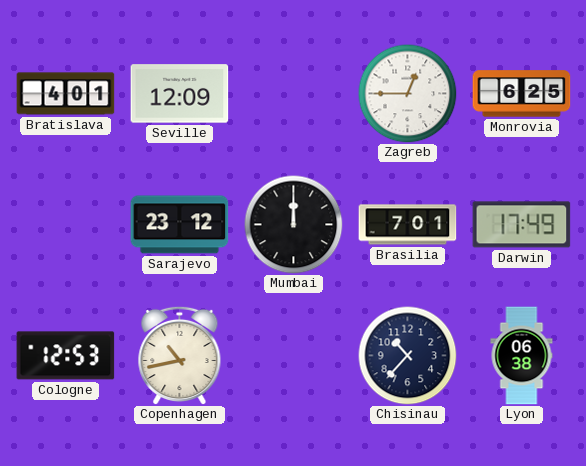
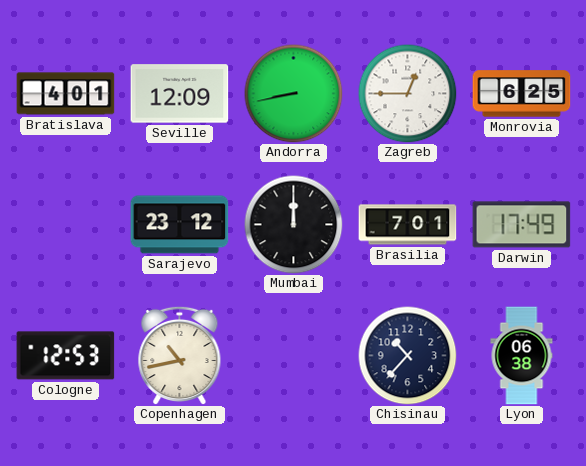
Andorra: none -> 8:43 (294, 94)
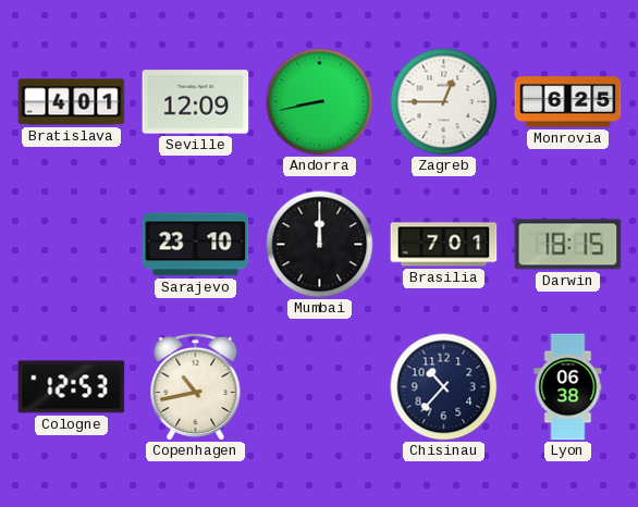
Sarajevo: 23:12 -> 23:10 (196, 245)
Darwin: 17:49 -> 18:15 (568, 245)
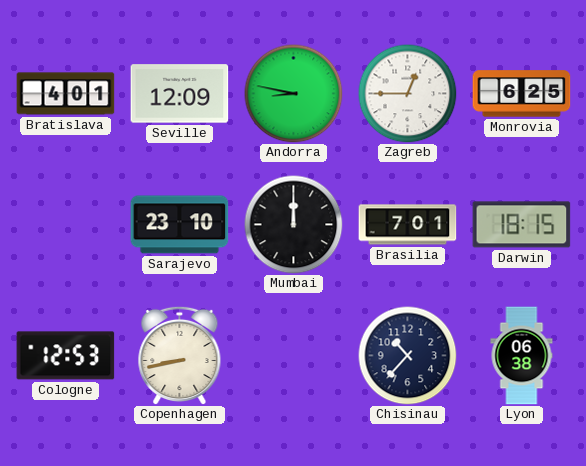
Andorra: 8:43 -> 8:47 (294, 94)
Copenhagen: 10:43 -> 8:43 (180, 355)
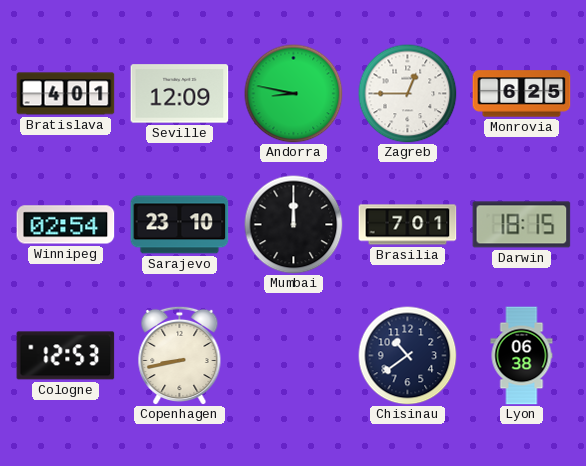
Winnipeg: none -> 02:54 (66, 225)
Chisinau: 10:37 -> 10:39 (408, 356)
